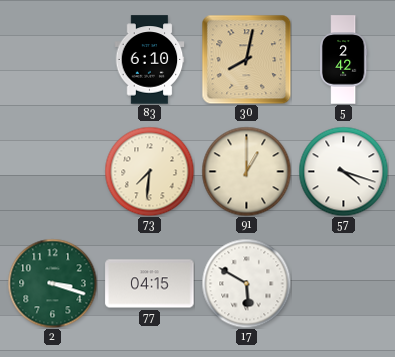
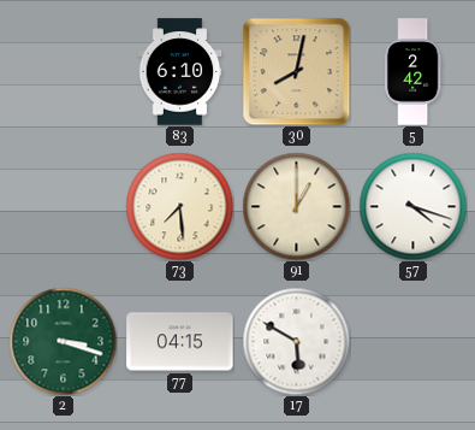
73: 7:31 -> 7:29 (179, 206)
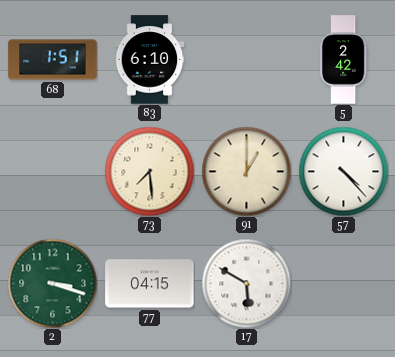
68: none -> 1:51 (53, 60)
30: 8:02 -> none (296, 71)
57: 4:18 -> 4:23 (343, 171)
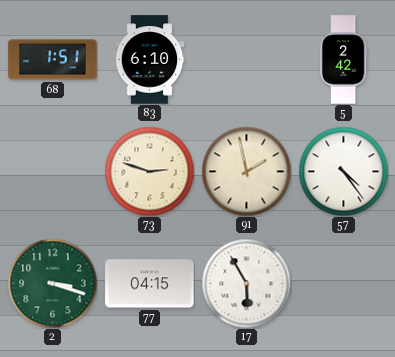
73: 7:29 -> 2:48 (149, 171)
91: 1:00 -> 1:58 (246, 171)
57: 4:23 -> 4:24 (343, 171)
17: 5:50 -> 5:55 (246, 283)
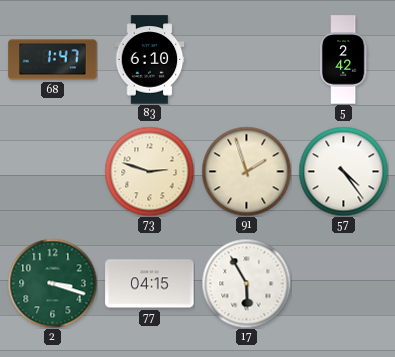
68: 1:51 -> 1:47 (53, 60)
91: 1:58 -> 1:57 (246, 171)
